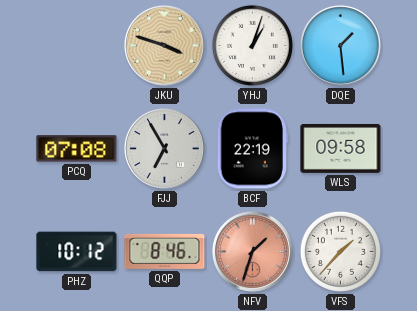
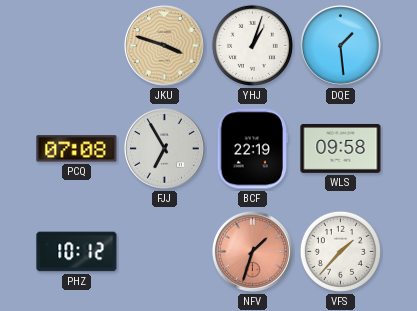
QQP: 8:46 -> none (165, 251)
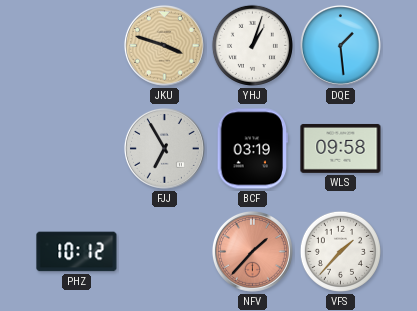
PCQ: 07:08 -> none (77, 149)
BCF: 22:19 -> 03:19 (252, 149)
NFV: 1:33 -> 1:37 (252, 251)
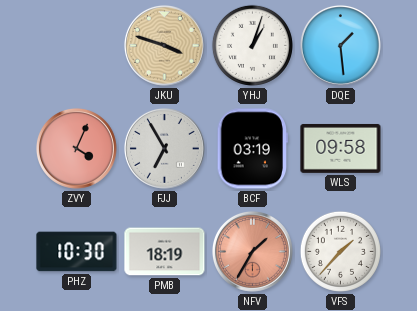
ZVY: none -> 4:04 (76, 148)
PHZ: 10:12 -> 10:30 (77, 252)
PMB: none -> 18:19 (165, 252)
NFV: 1:37 -> 1:35 (252, 251)
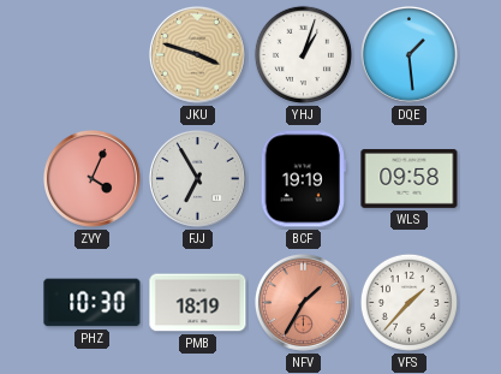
BCF: 03:19 -> 19:19 (303, 179)
